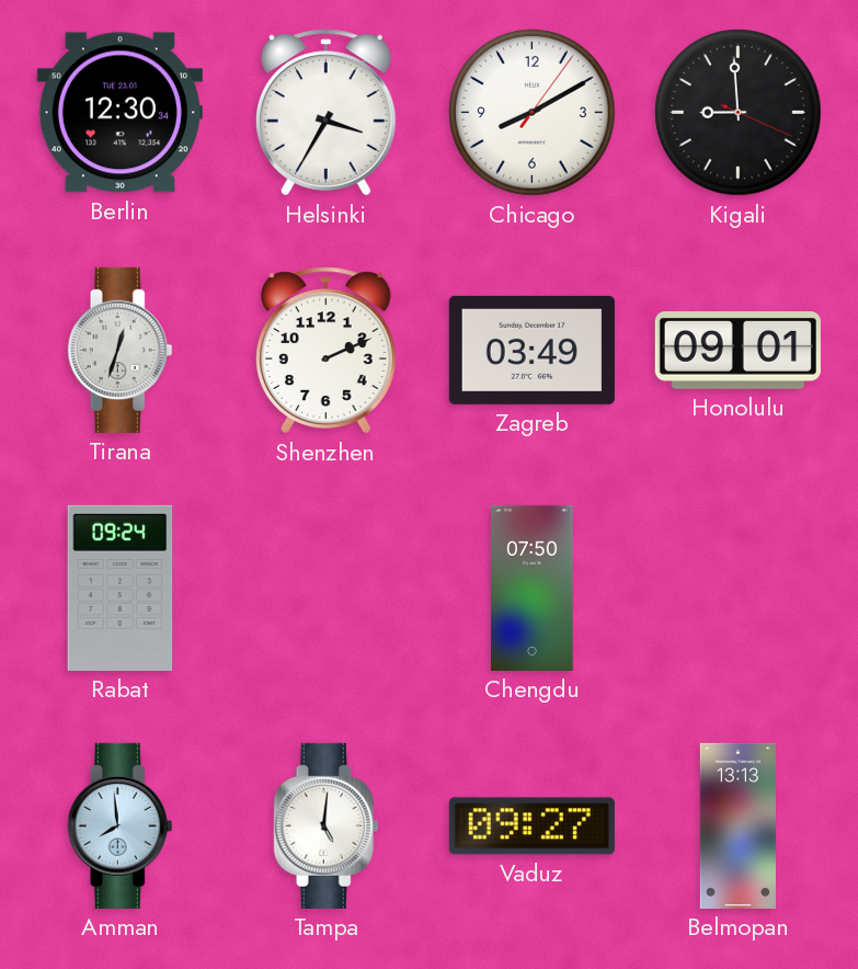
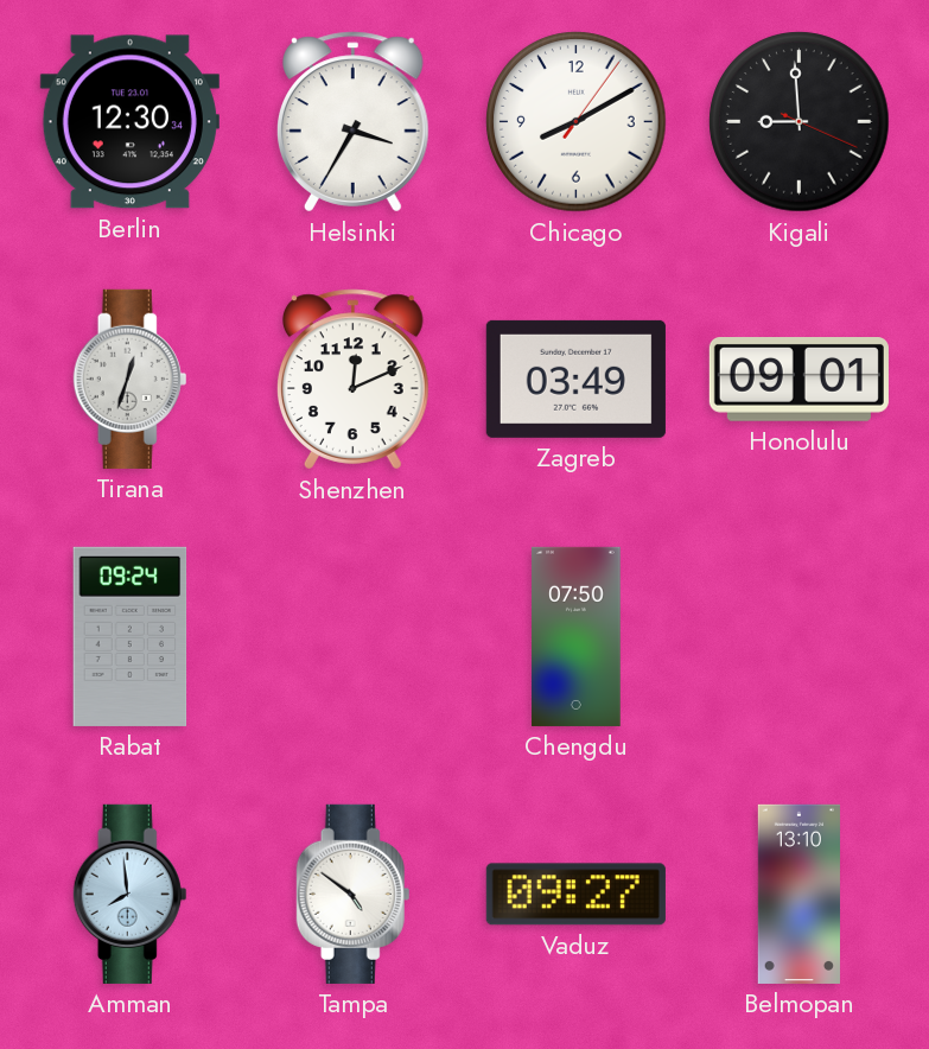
Shenzhen: 2:11 -> 12:11 (352, 380)
Tampa: 5:01 -> 4:51 (354, 894)
Belmopan: 13:13 -> 13:10 (798, 894)
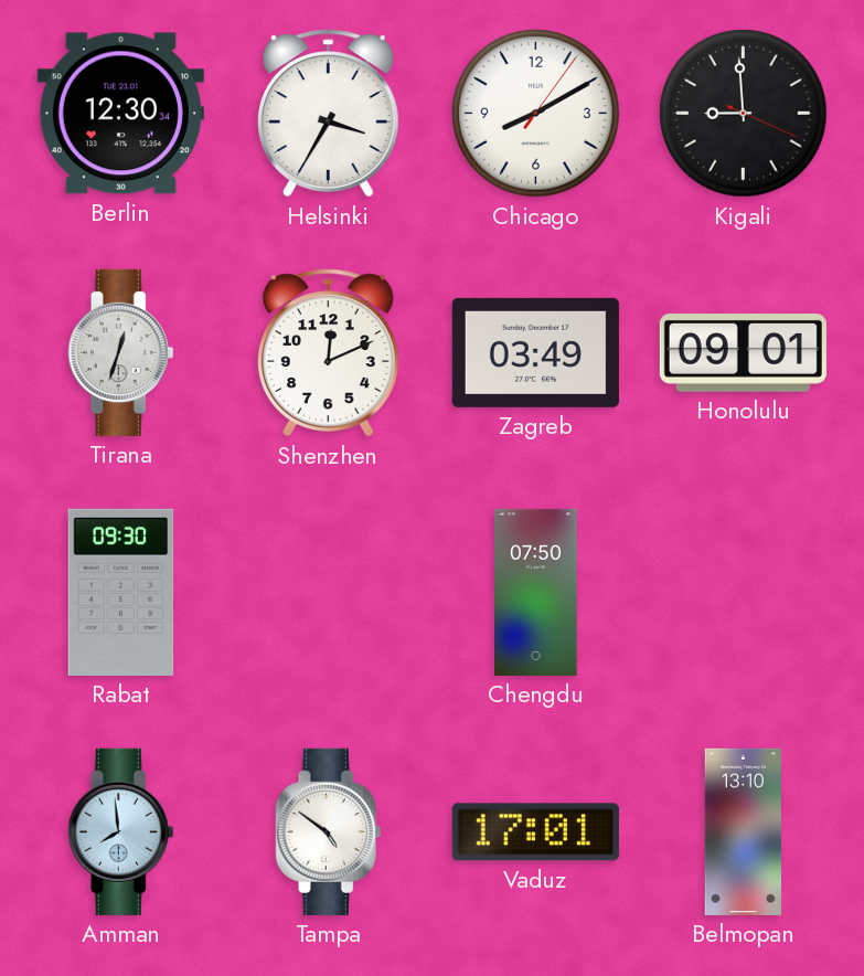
Rabat: 09:24 -> 09:30 (121, 592)
Vaduz: 09:27 -> 17:01 (535, 832)
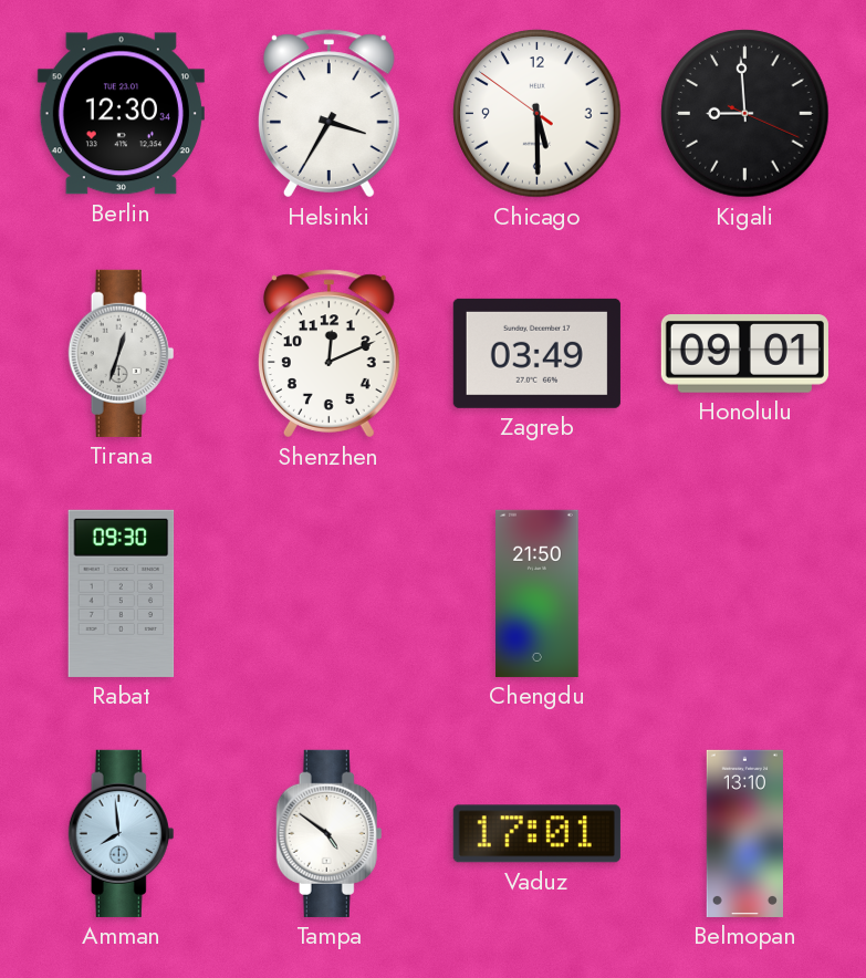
Chicago: 8:10 -> 5:29 (538, 114)
Chengdu: 07:50 -> 21:50 (538, 593)
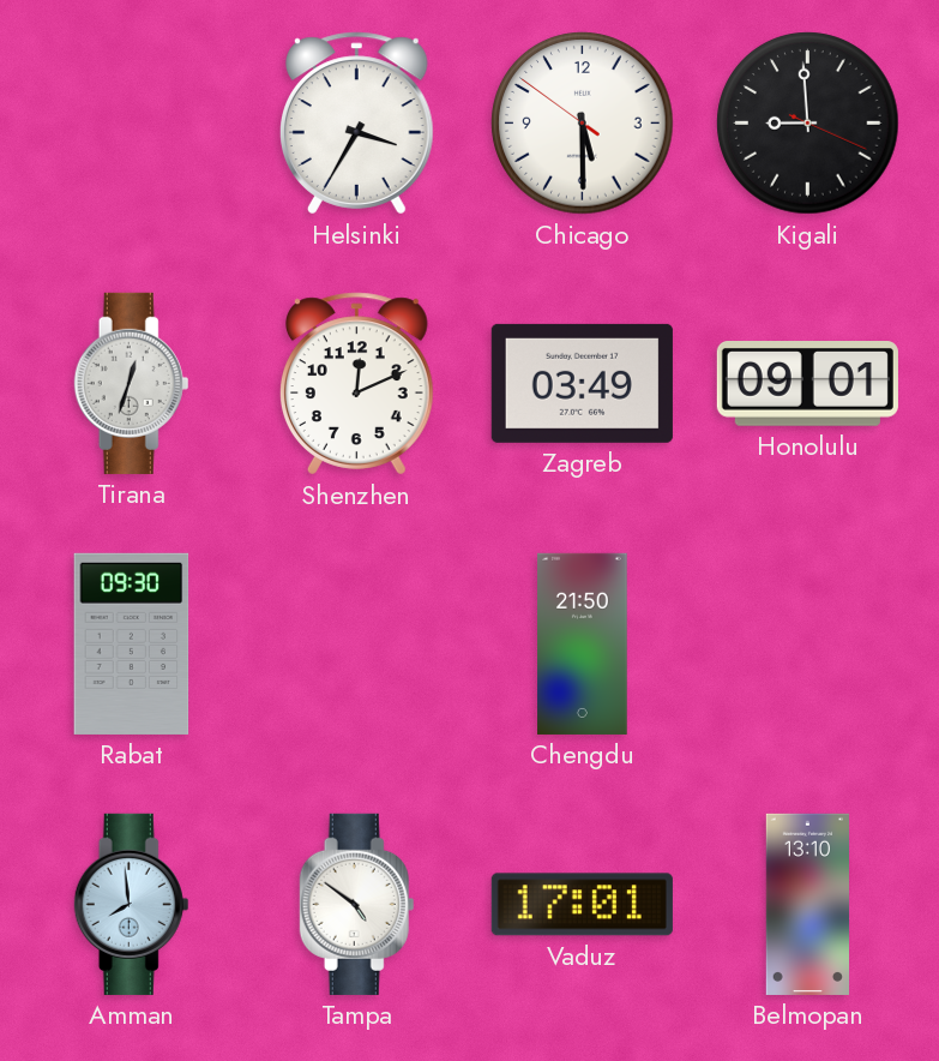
Berlin: 12:30 -> none (121, 114)
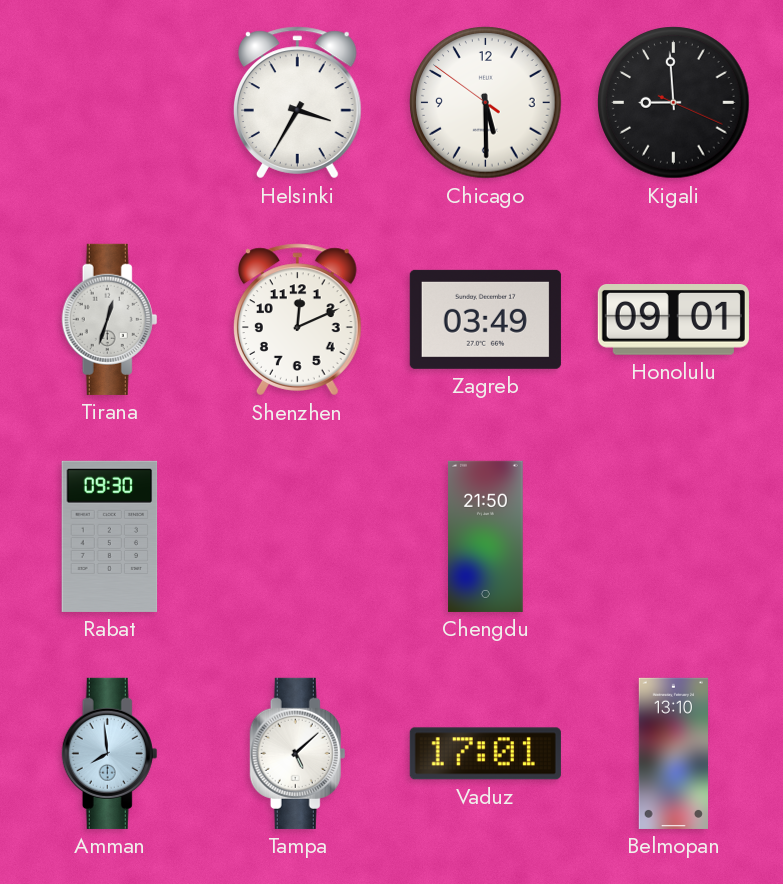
Tampa: 4:51 -> 5:08 (298, 753)
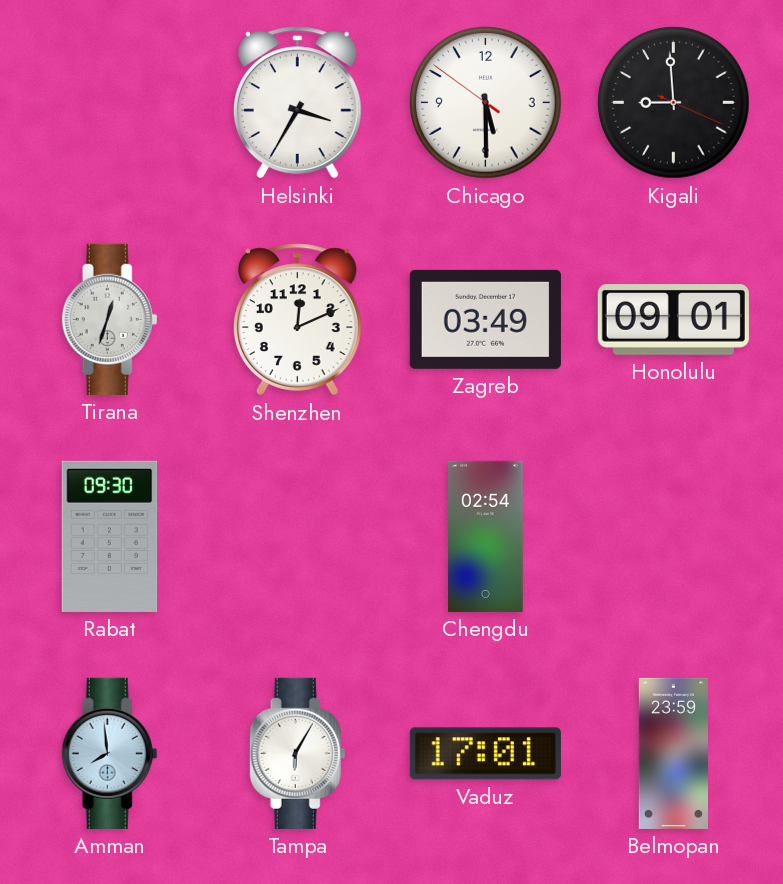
Chengdu: 21:50 -> 02:54 (486, 536)
Tampa: 5:08 -> 6:05 (298, 753)
Belmopan: 13:10 -> 23:59 (673, 753)
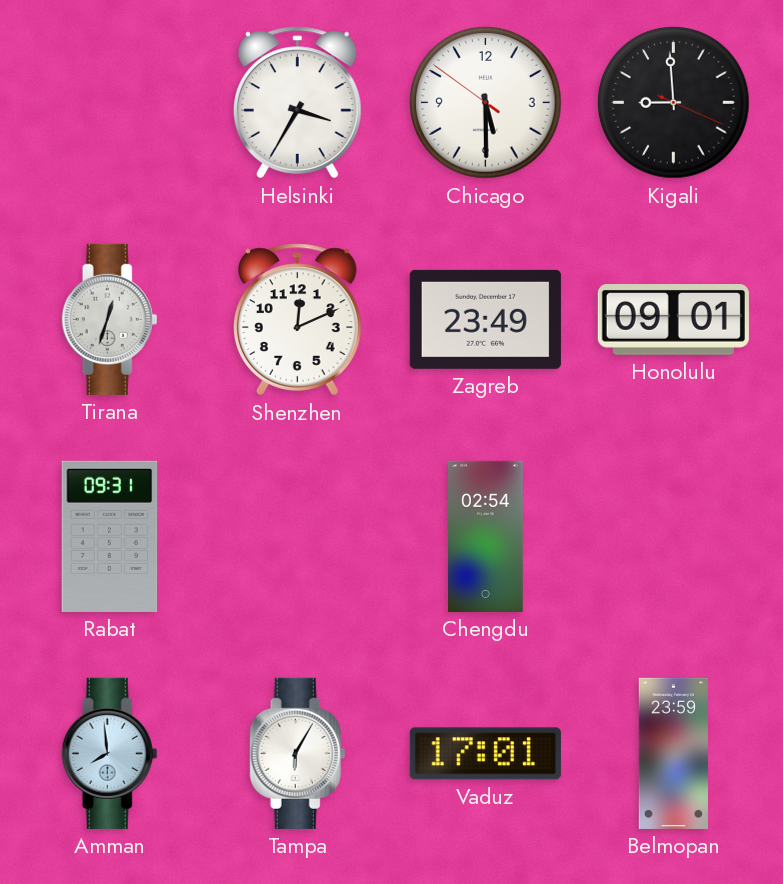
Zagreb: 03:49 -> 23:49 (485, 319)
Rabat: 09:30 -> 09:31 (110, 536)
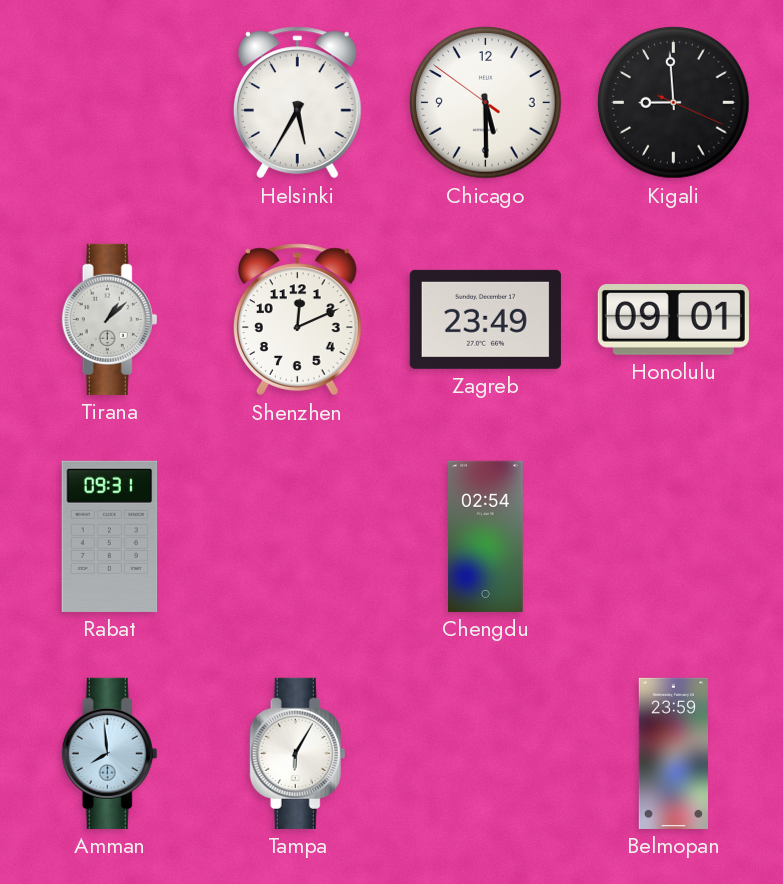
Helsinki: 3:35 -> 5:35 (297, 103)
Tirana: 12:33 -> 1:08 (110, 319)
Vaduz: 17:01 -> none (485, 754)
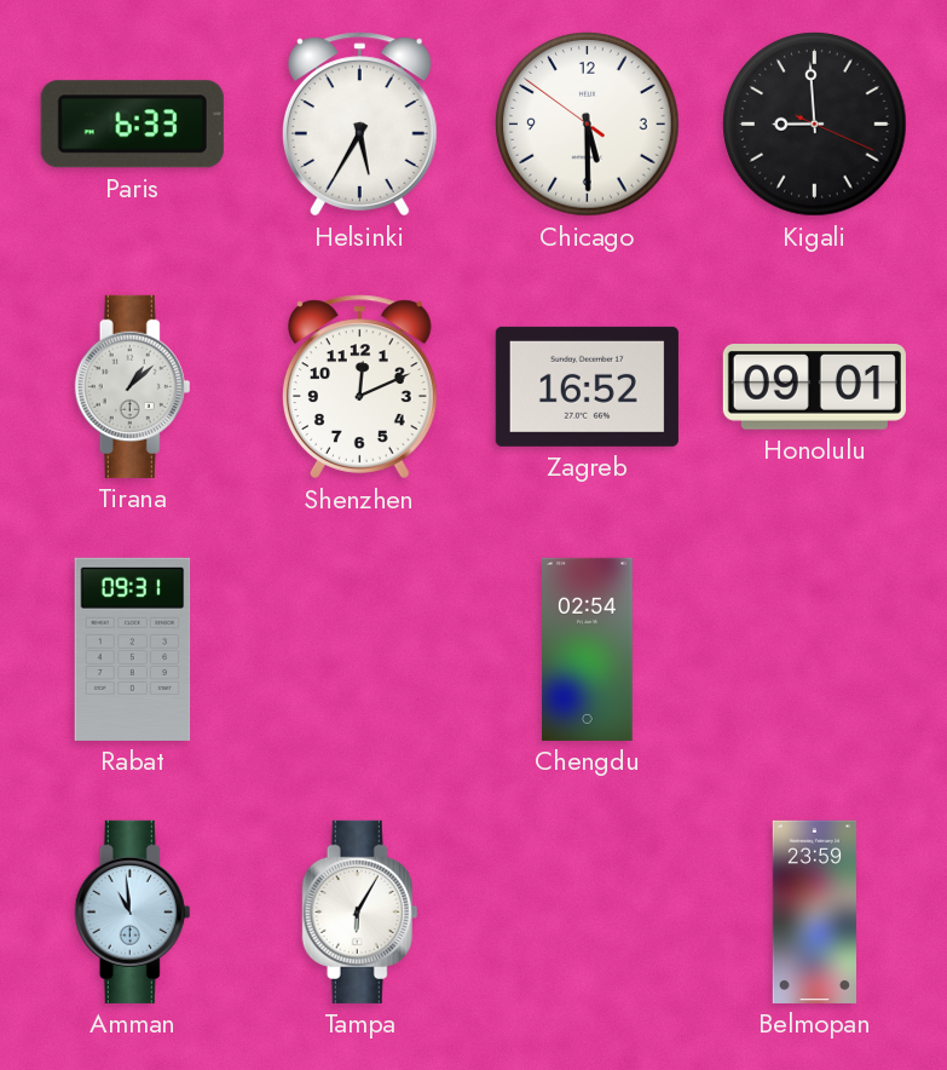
Paris: none -> 6:33 (132, 125)
Zagreb: 23:49 -> 16:52 (587, 386)
Amman: 7:59 -> 10:59 (133, 911)
